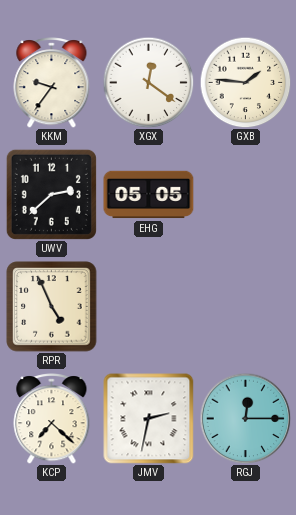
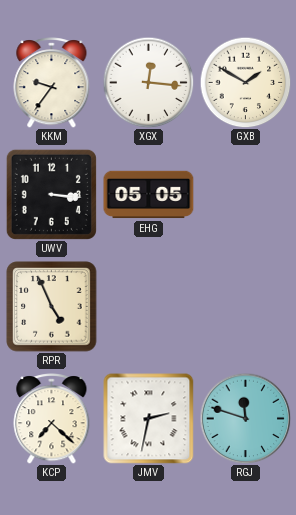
XGX: 12:21 -> 12:16 (148, 82)
GXB: 1:46 -> 1:50 (245, 82)
UWV: 2:38 -> 3:16 (51, 194)
RGJ: 12:15 -> 11:48 (245, 418)
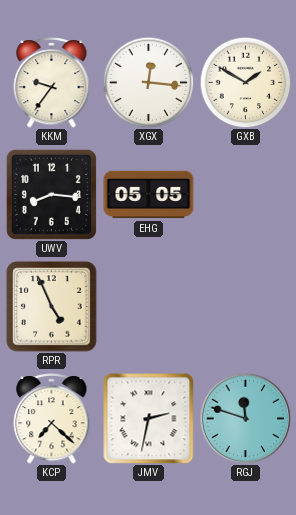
UWV: 3:16 -> 8:16 (51, 194)
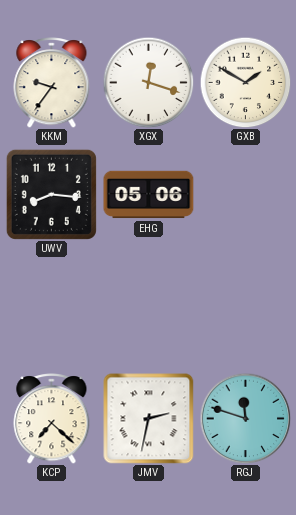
XGX: 12:16 -> 12:18 (148, 82)
EHG: 05:05 -> 05:06 (149, 195)
RPR: 4:56 -> none (52, 307)
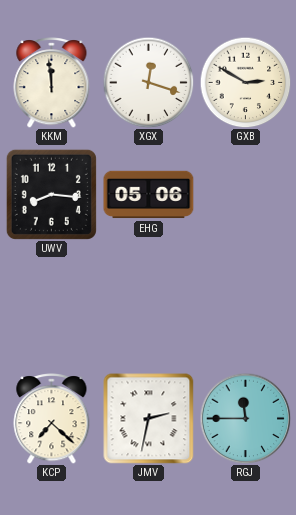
KKM: 9:36 -> 11:59 (52, 83)
GXB: 1:50 -> 2:50 (245, 82)
RGJ: 11:48 -> 11:45 (245, 418)
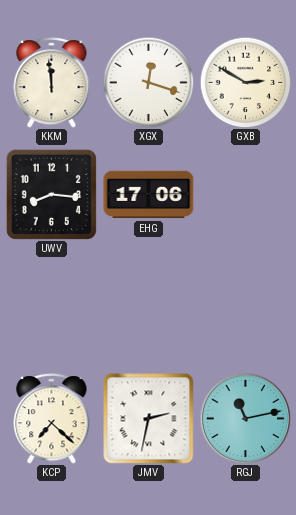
EHG: 05:06 -> 17:06 (149, 195)
RGJ: 11:45 -> 11:13 (245, 418)
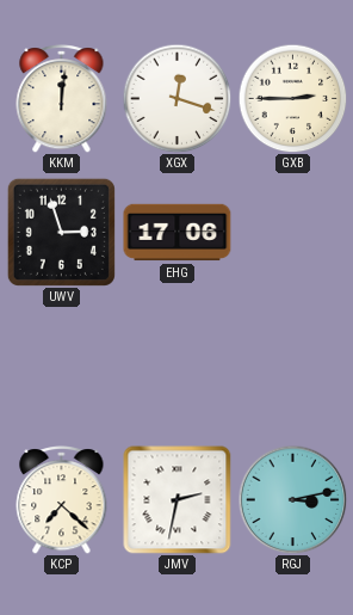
KKM: 11:59 -> 12:01 (62, 99)
GXB: 2:50 -> 2:45 (292, 98)
UWV: 8:16 -> 2:57 (61, 232)
RGJ: 11:13 -> 3:13 (292, 499)
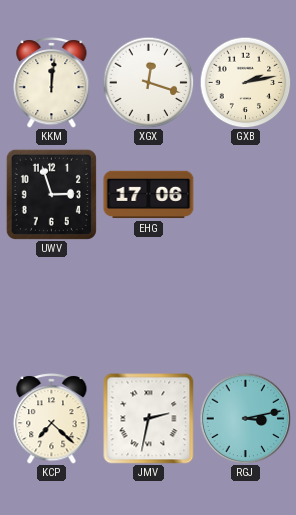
GXB: 2:45 -> 2:13 (245, 82)
